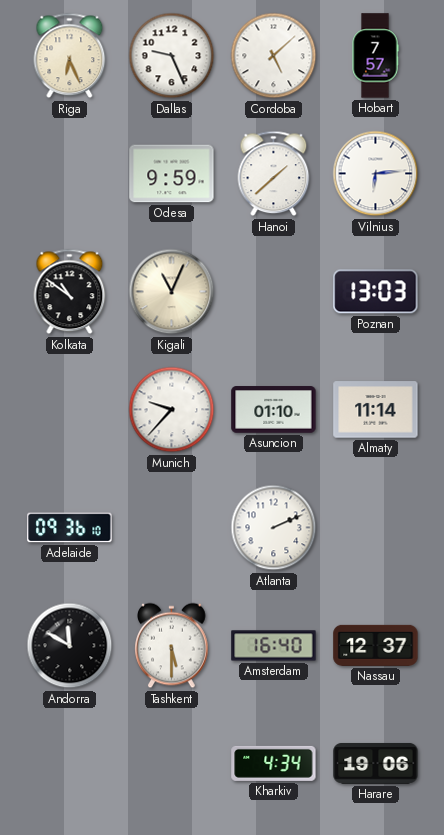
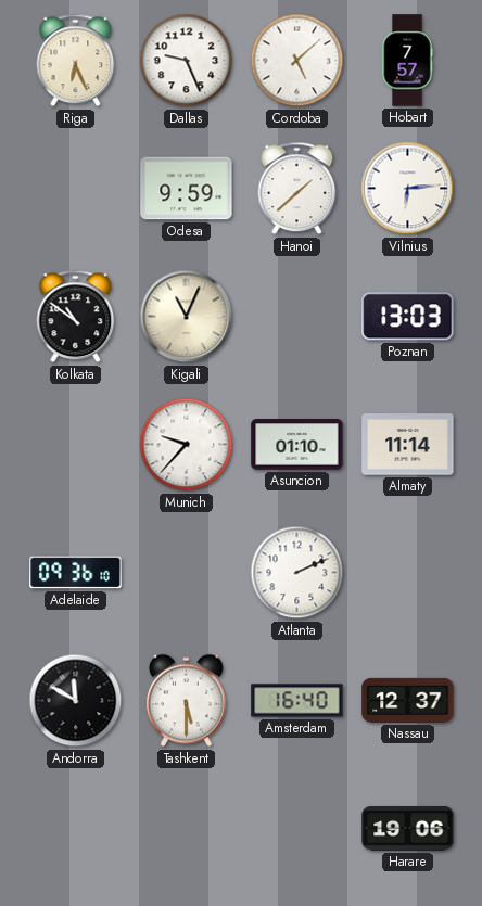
Kharkiv: 4:34 -> none (274, 763)
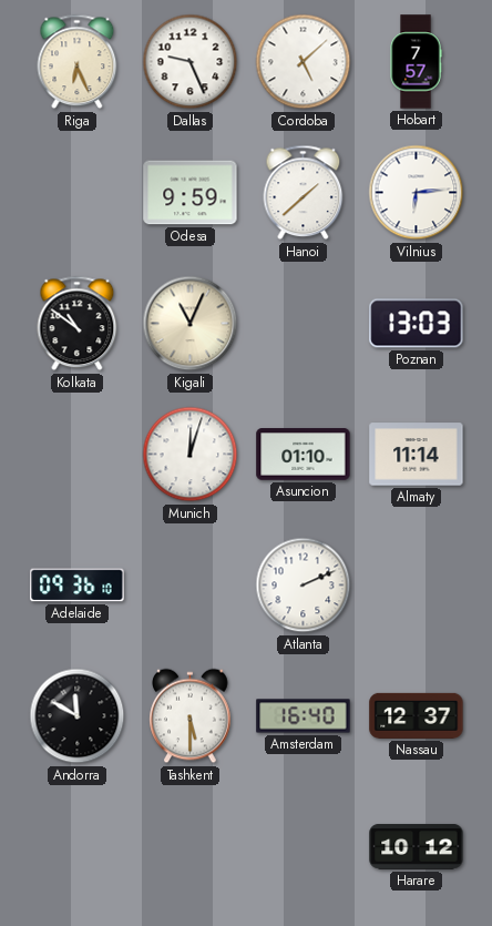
Munich: 9:37 -> 12:03 (191, 455)
Harare: 19:06 -> 10:12 (417, 846)
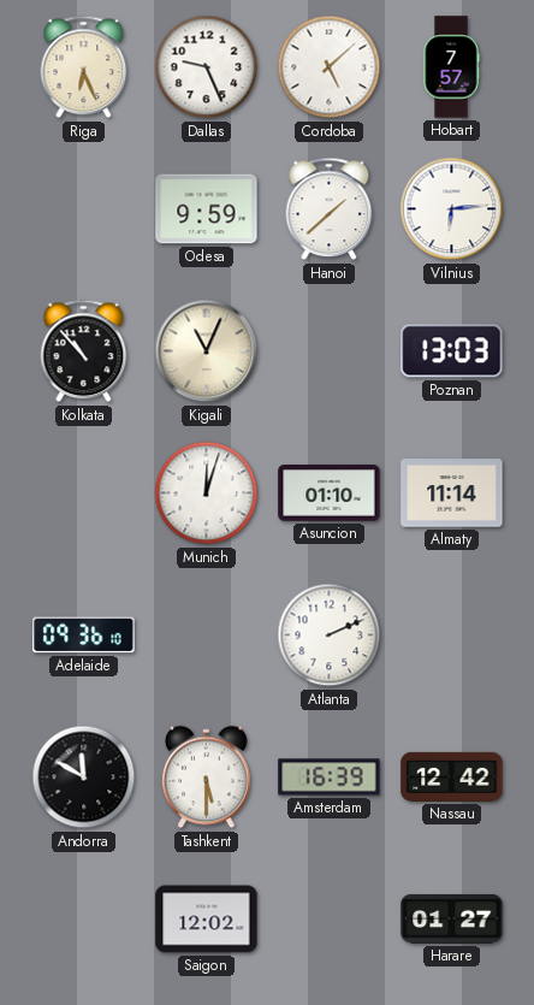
Kolkata: 10:51 -> 10:53 (84, 351)
Amsterdam: 16:40 -> 16:39 (330, 778)
Nassau: 12:37 -> 12:42 (452, 776)
Saigon: none -> 12:02 (207, 920)
Harare: 10:12 -> 01:27 (452, 918)
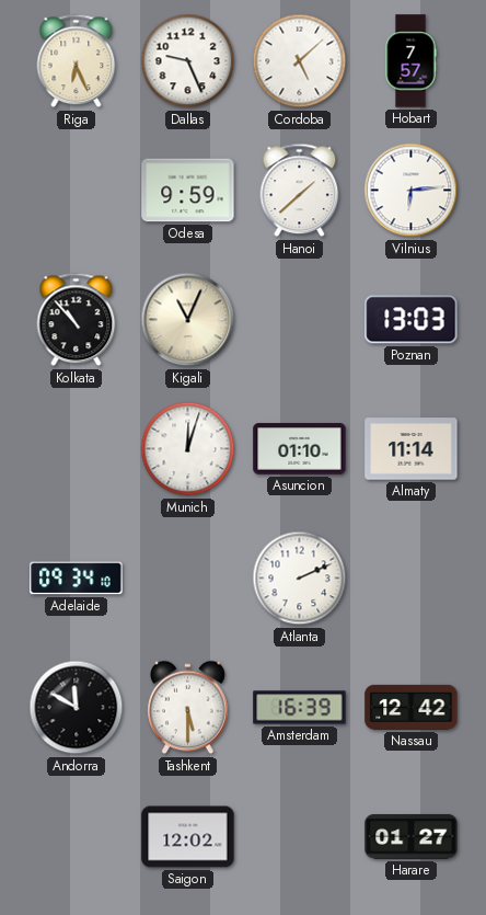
Adelaide: 09:36 -> 09:34 (77, 579)
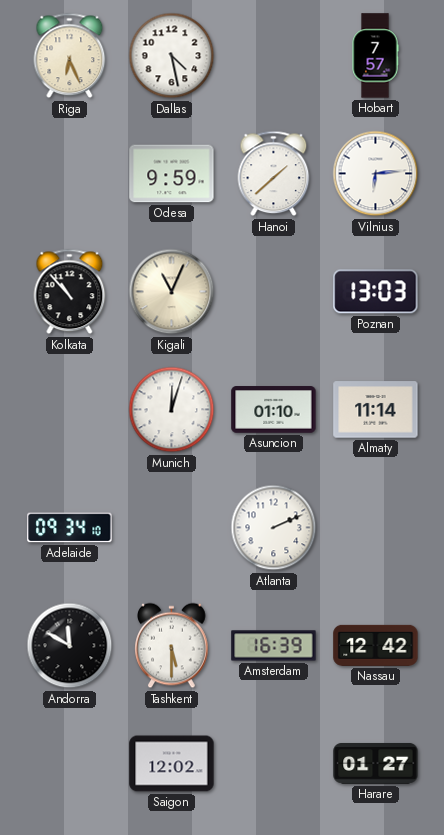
Dallas: 9:26 -> 4:28 (172, 56)
Cordoba: 5:08 -> none (300, 61)
